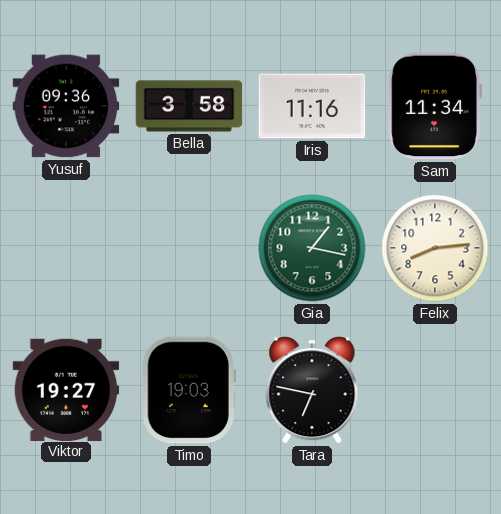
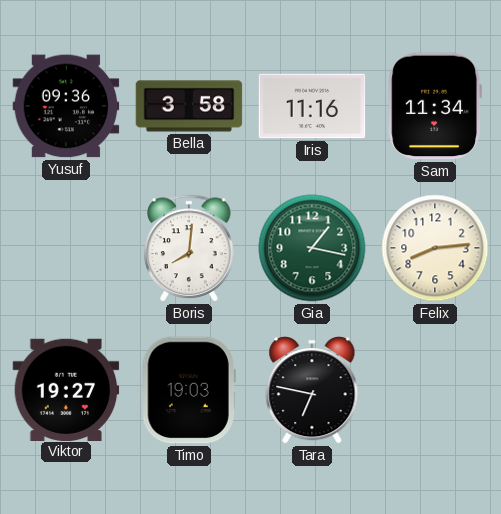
Boris: none -> 8:01 (189, 248)
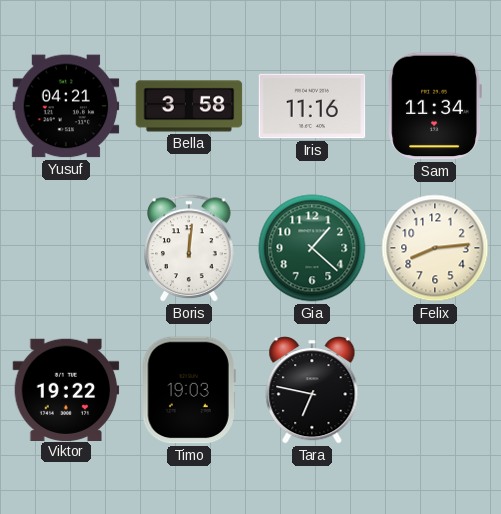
Yusuf: 09:36 -> 04:21 (66, 106)
Boris: 8:01 -> 12:01 (189, 248)
Gia: 1:17 -> 1:22 (312, 248)
Viktor: 19:27 -> 19:22 (66, 389)
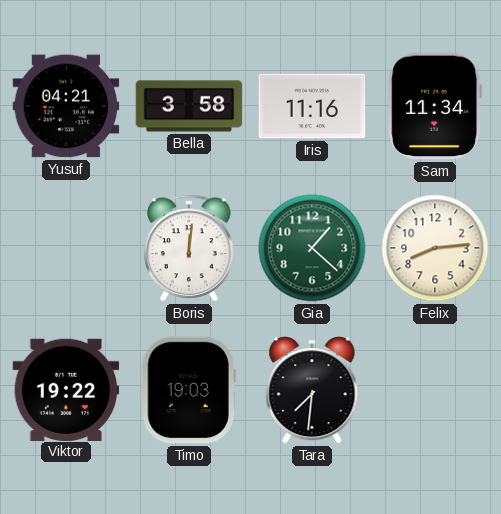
Tara: 6:47 -> 7:31 (312, 390)
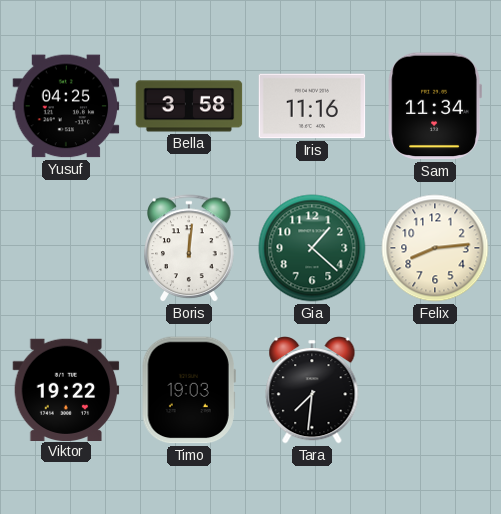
Yusuf: 04:21 -> 04:25 (66, 106)
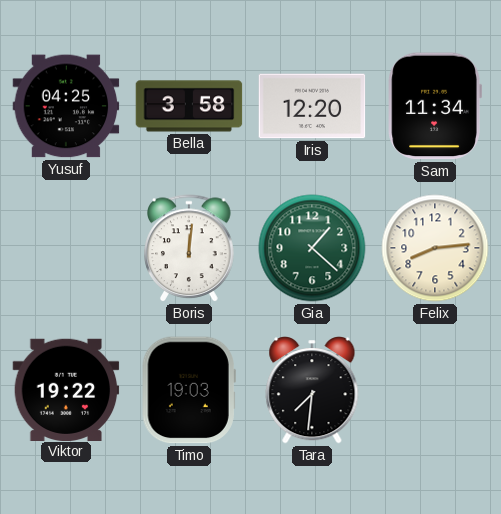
Iris: 11:16 -> 12:20 (312, 106)
